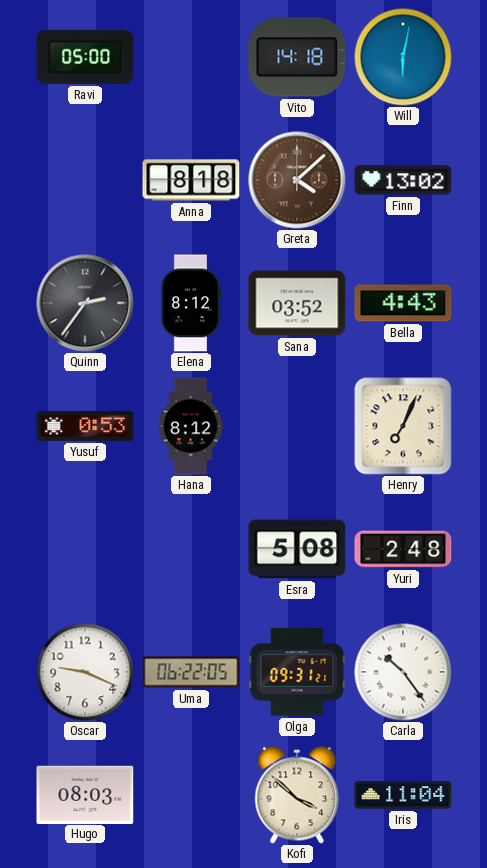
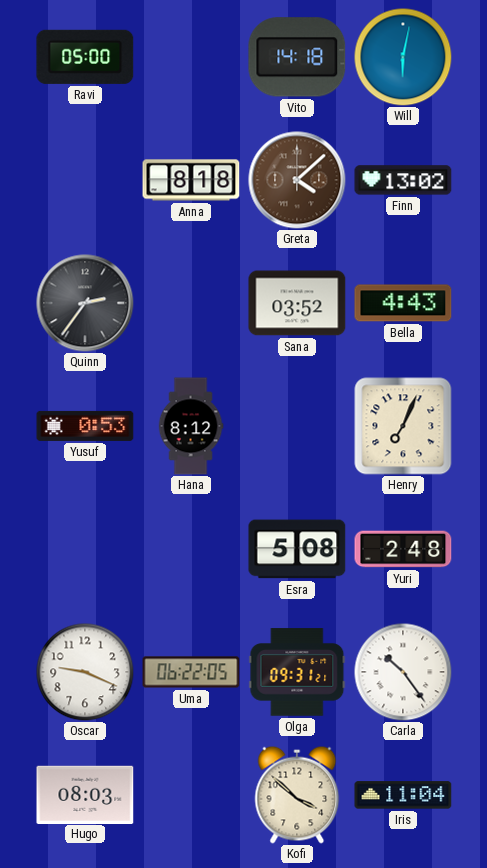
Elena: 8:12 -> none (191, 303)
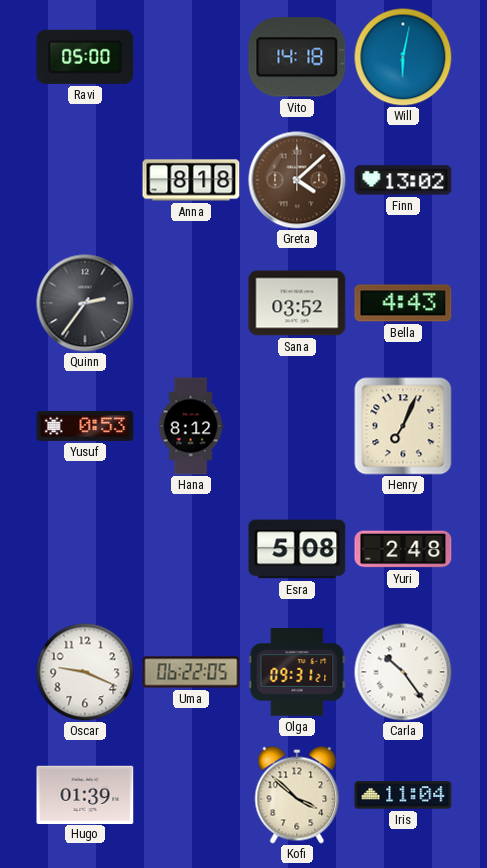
Hugo: 08:03 -> 01:39 (85, 794)
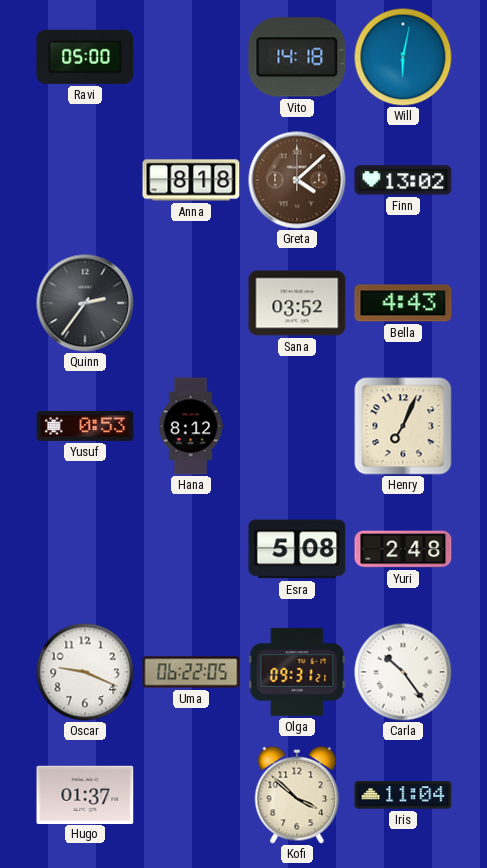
Hugo: 01:39 -> 01:37 (85, 794)
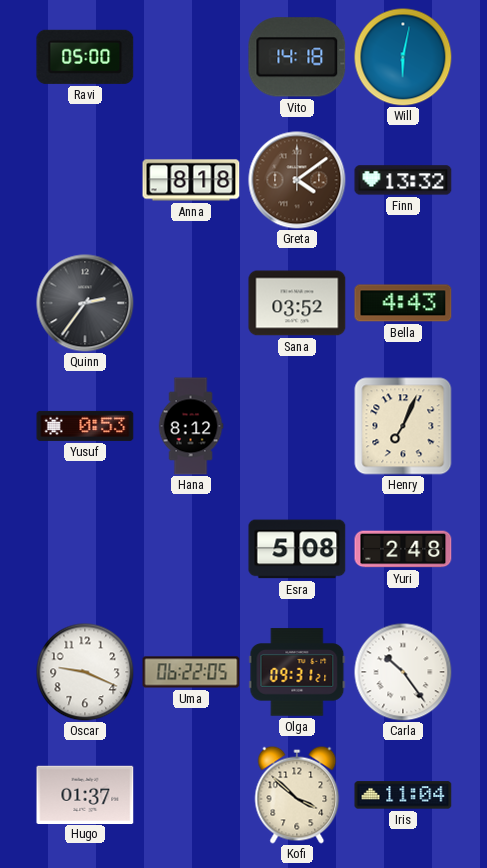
Greta: 4:08 -> 4:09 (297, 180)
Finn: 13:02 -> 13:32 (403, 180)
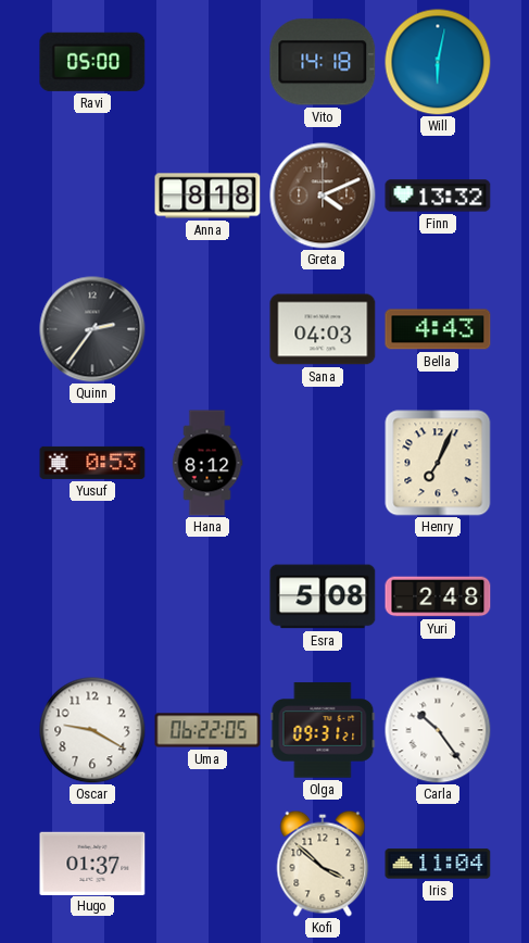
Greta: 4:09 -> 4:11 (323, 196)
Sana: 03:52 -> 04:03 (323, 329)
Oscar: 9:19 -> 9:20 (92, 730)
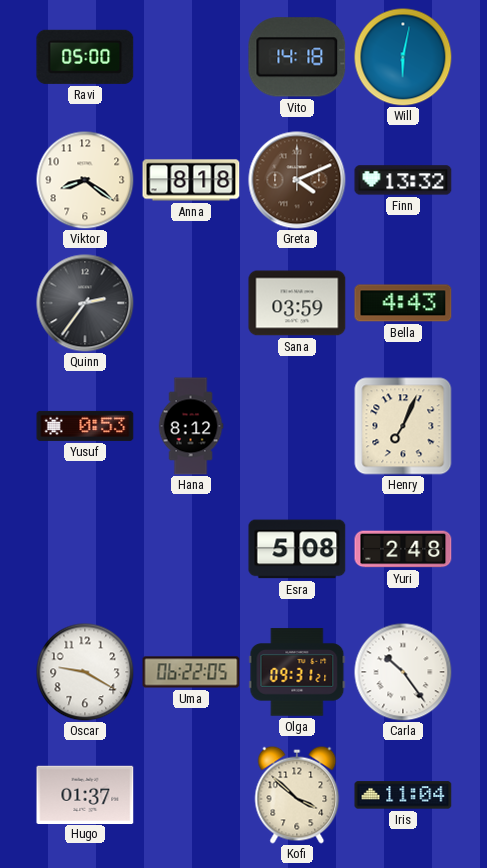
Viktor: none -> 8:21 (85, 180)
Sana: 04:03 -> 03:59 (297, 303)
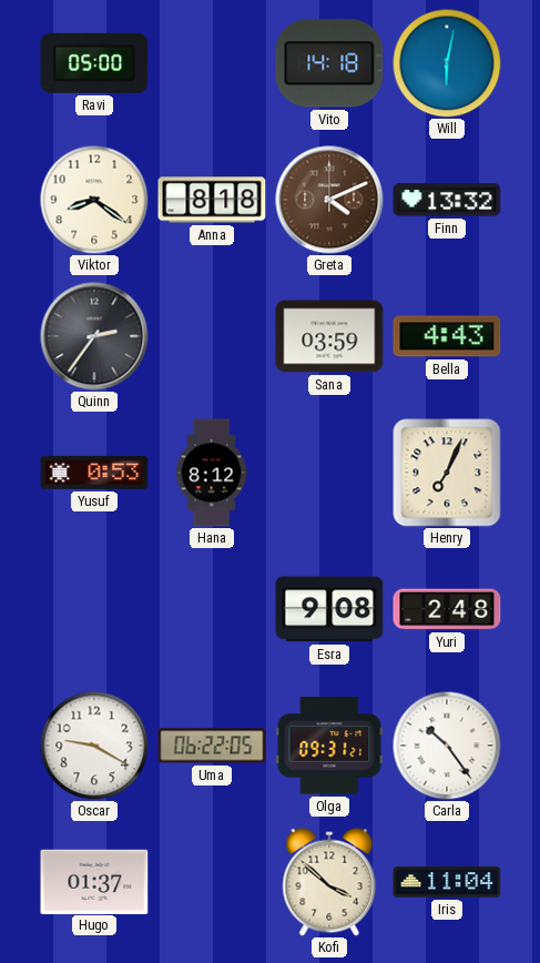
Esra: 5:08 -> 9:08 (329, 609)
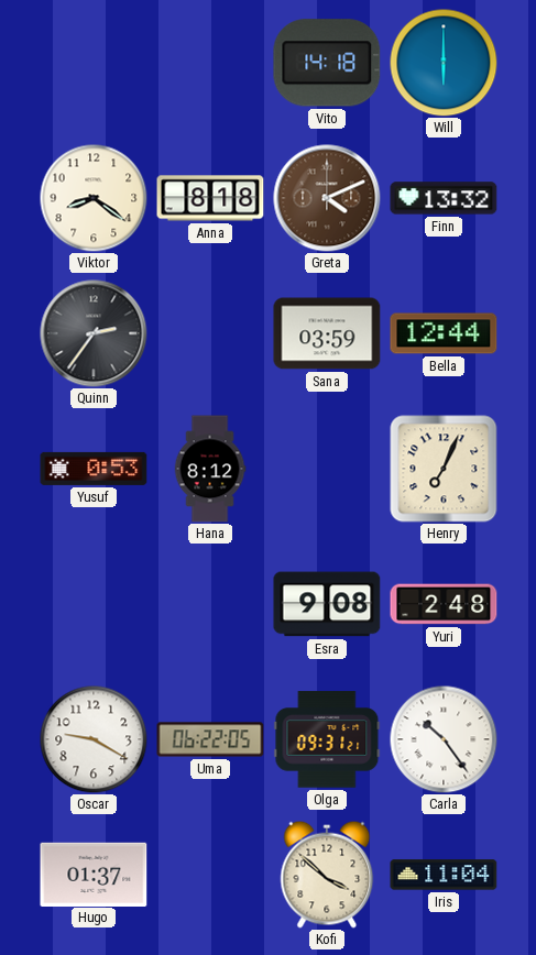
Ravi: 05:00 -> none (94, 63)
Will: 6:02 -> 6:00 (444, 63)
Bella: 4:43 -> 12:44 (444, 333)
